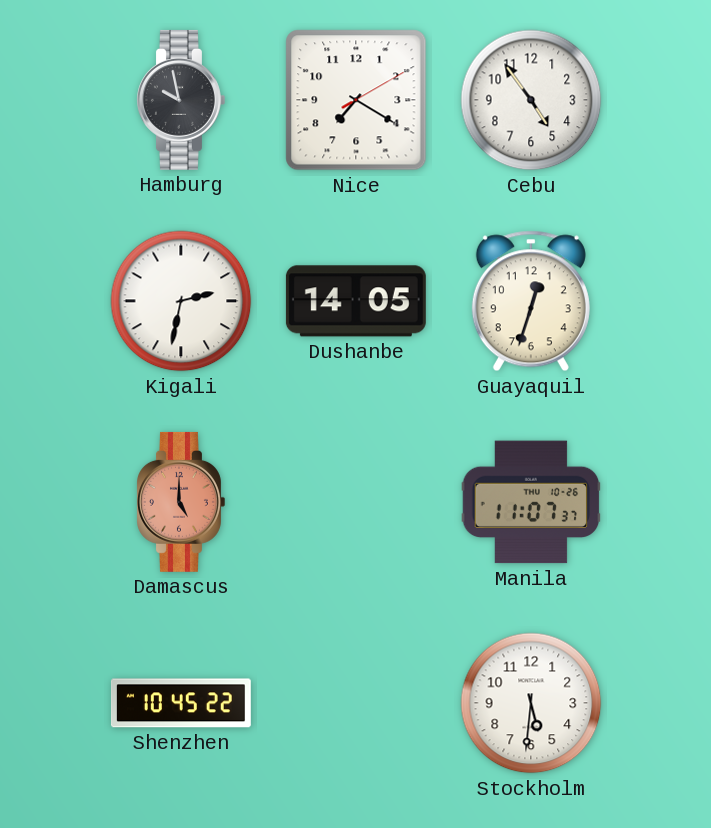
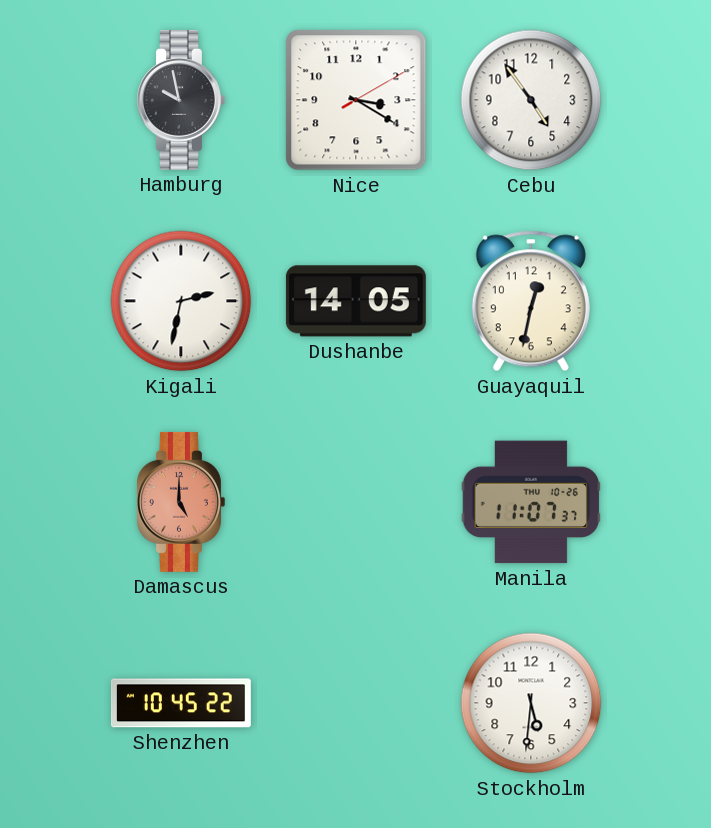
Nice: 7:20 -> 3:20 (356, 100)
Guayaquil: 12:33 -> 12:32 (531, 301)
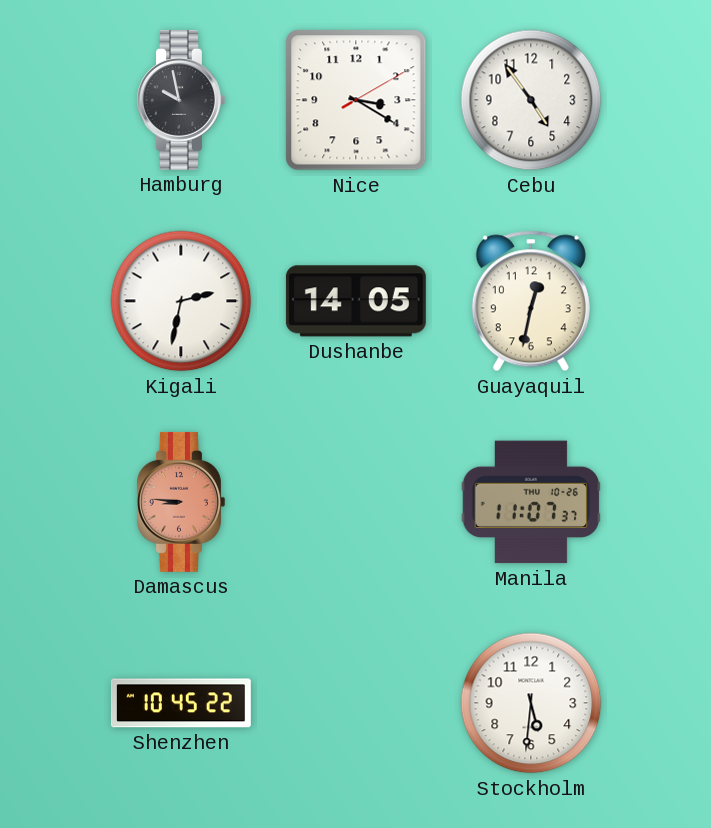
Damascus: 5:00 -> 8:46 (181, 502)
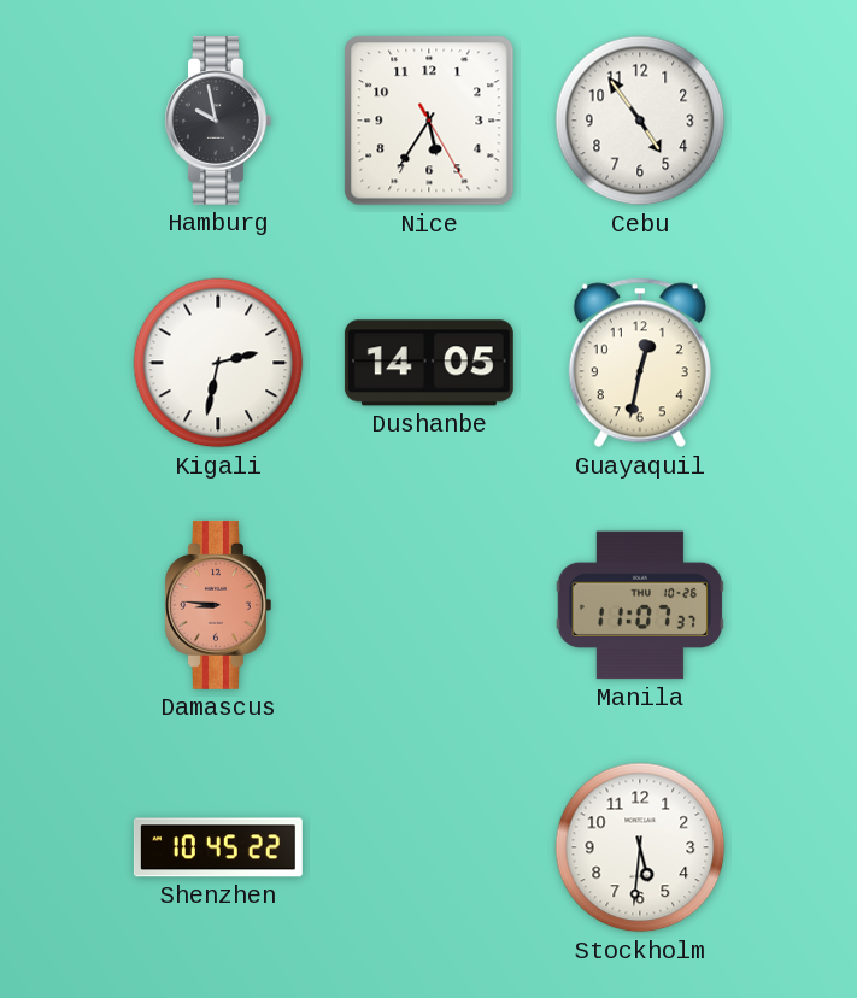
Nice: 3:20 -> 5:35 (429, 121)
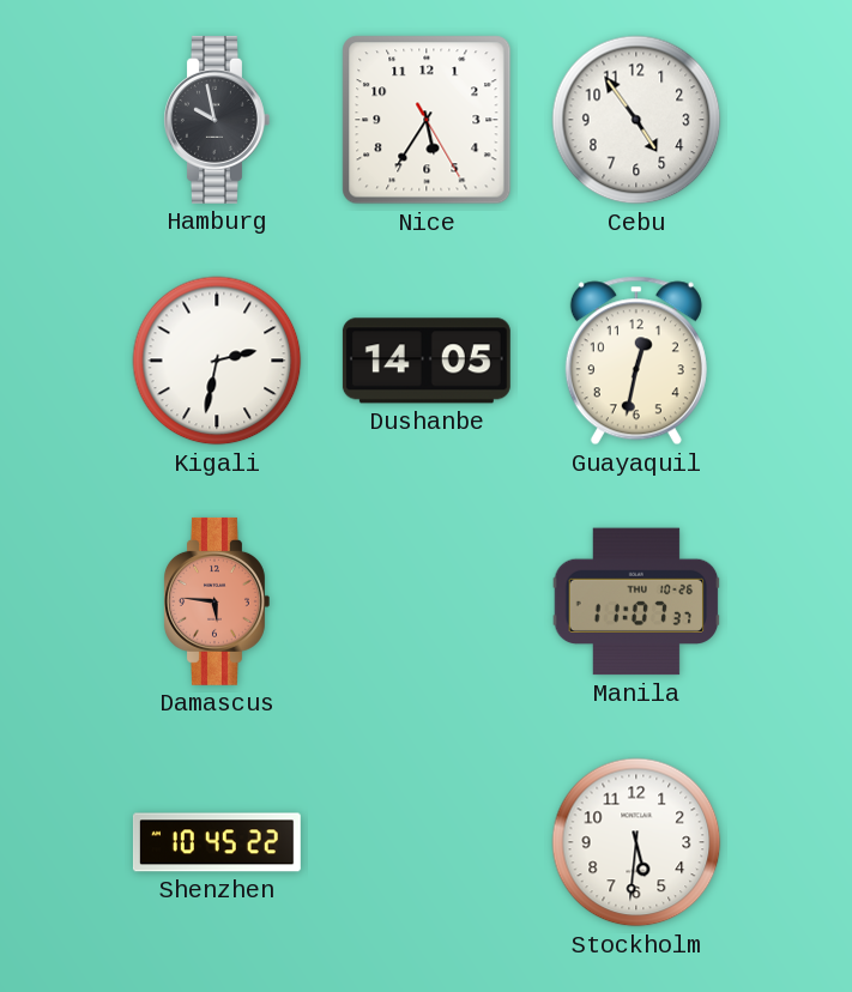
Damascus: 8:46 -> 5:46 (217, 601)
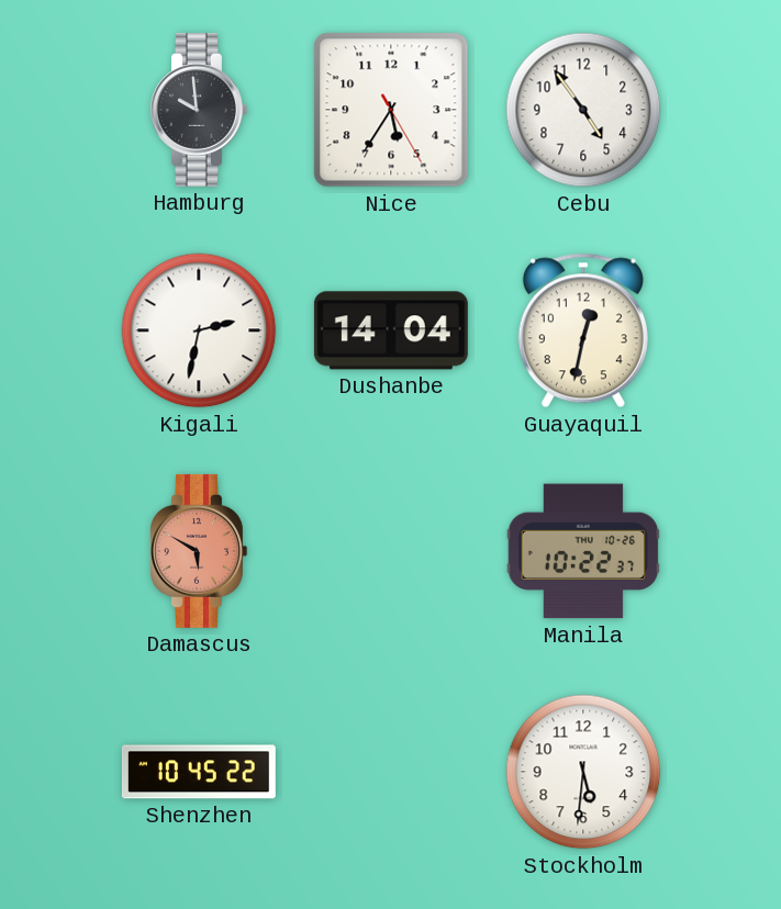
Hamburg: 9:58 -> 9:59 (199, 110)
Dushanbe: 14:05 -> 14:04 (391, 330)
Damascus: 5:46 -> 5:50 (199, 551)
Manila: 11:07 -> 10:22 (583, 551)
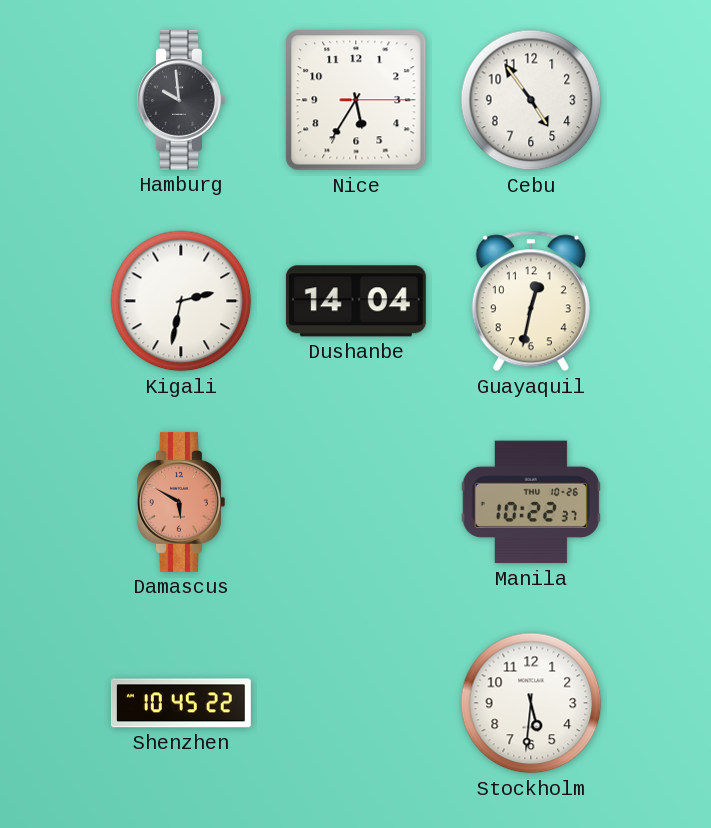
Nice: 5:35:25 -> 5:35:15 (356, 100)
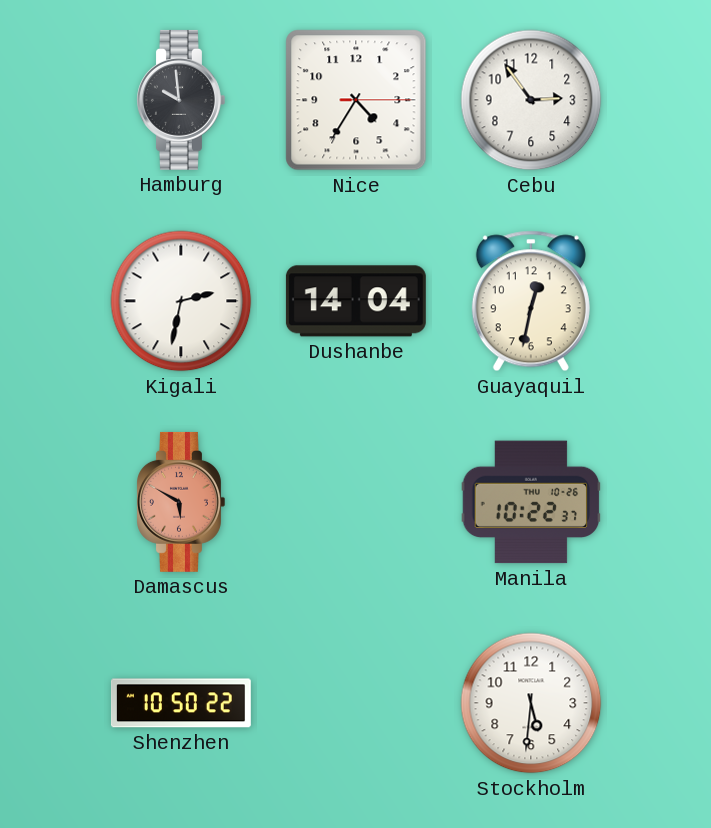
Nice: 5:35 -> 4:35 (356, 100)
Cebu: 4:54 -> 2:54 (531, 100)
Shenzhen: 10:45 -> 10:50 (181, 703)
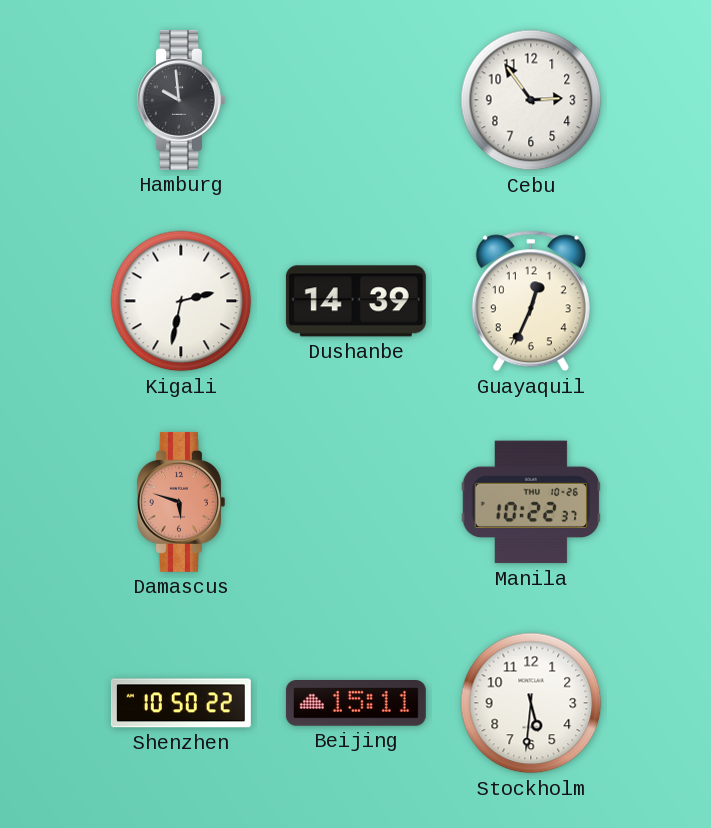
Nice: 4:35 -> none (356, 100)
Dushanbe: 14:04 -> 14:39 (356, 301)
Guayaquil: 12:32 -> 12:34 (531, 301)
Damascus: 5:50 -> 5:48 (181, 502)
Beijing: none -> 15:11 (356, 704)
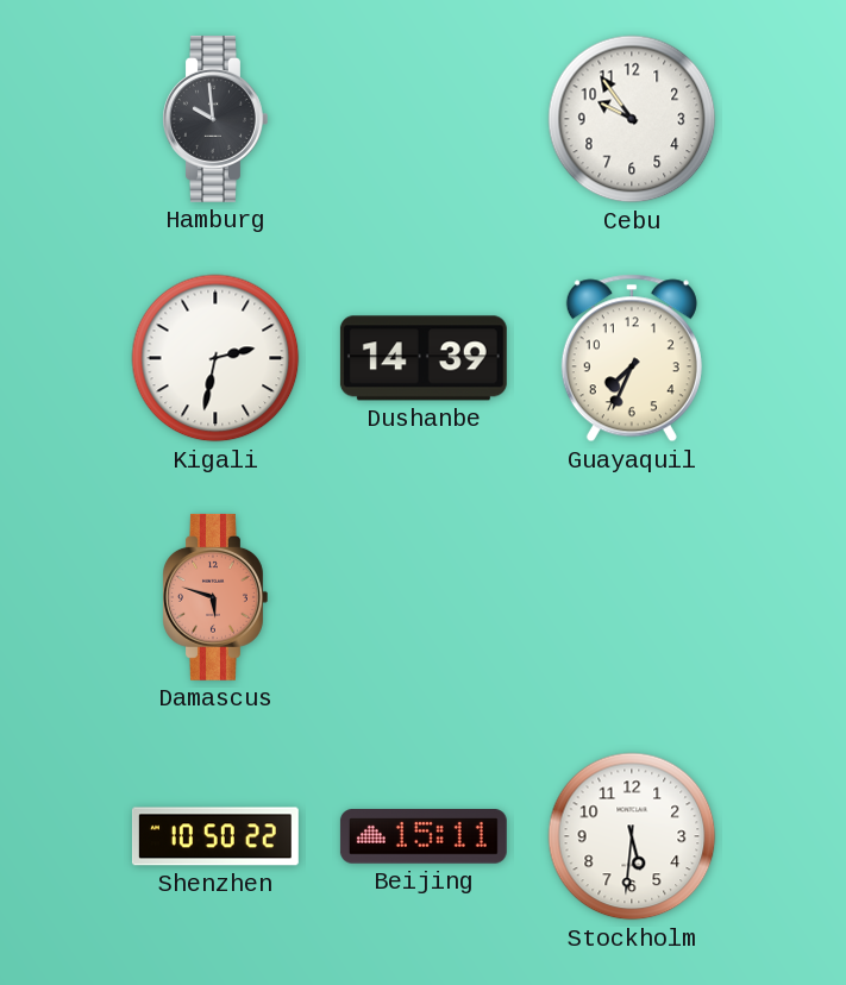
Cebu: 2:54 -> 9:54 (632, 119)
Guayaquil: 12:34 -> 7:34 (632, 358)
Manila: 10:22 -> none (531, 502)
